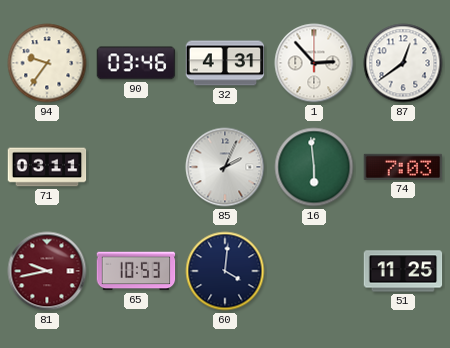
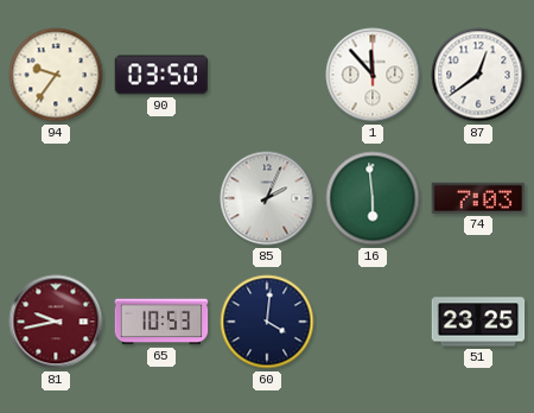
90: 03:46 -> 03:50 (161, 75)
32: 4:31 -> none (225, 63)
1: 2:53 -> 11:53 (373, 75)
71: 03:11 -> none (47, 167)
51: 11:25 -> 23:25 (478, 322)
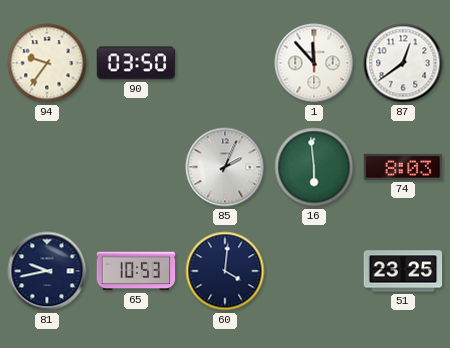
74: 7:03 -> 8:03 (403, 167)
81 dial: burgundy -> navy (47, 271)
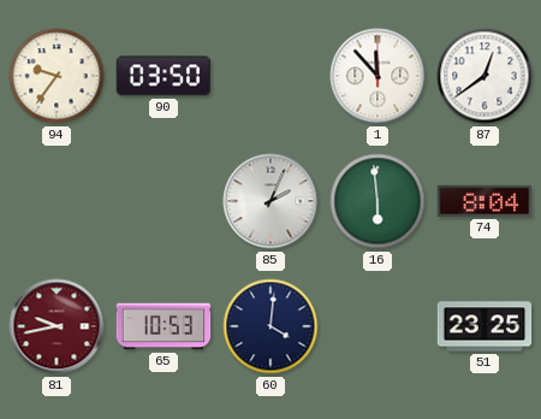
74: 8:03 -> 8:04 (484, 201)
81 dial: navy -> burgundy (57, 326)
